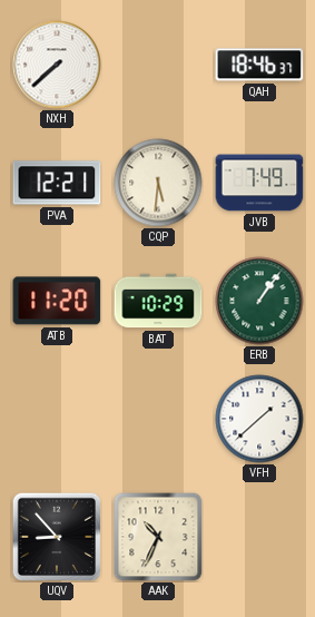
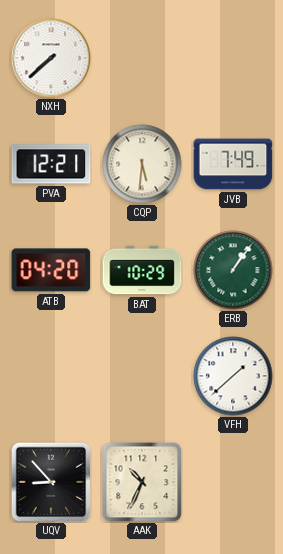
QAH: 18:46 -> none (259, 65)
ATB: 11:20 -> 04:20 (51, 270)
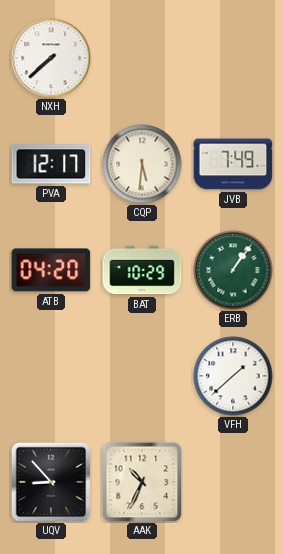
PVA: 12:21 -> 12:17 (51, 164)
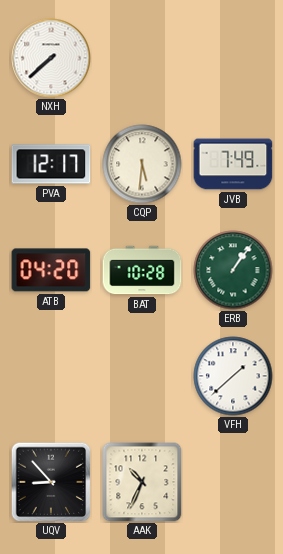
BAT: 10:29 -> 10:28 (142, 270)
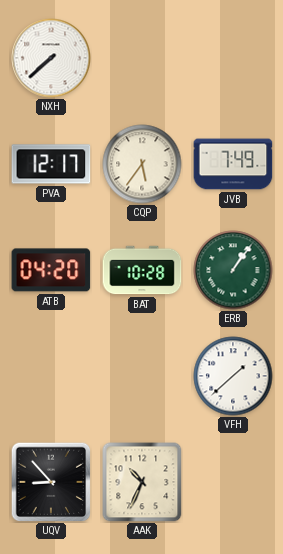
CQP: 5:31 -> 5:36 (142, 164)
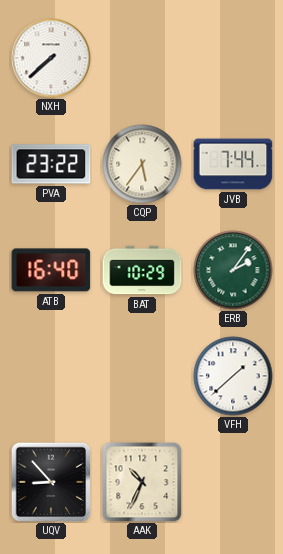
PVA: 12:17 -> 23:22 (51, 164)
JVB: 7:49 -> 7:44 (233, 164)
ATB: 04:20 -> 16:40 (51, 270)
BAT: 10:28 -> 10:29 (142, 270)
ERB: 1:06 -> 2:06 (233, 270)
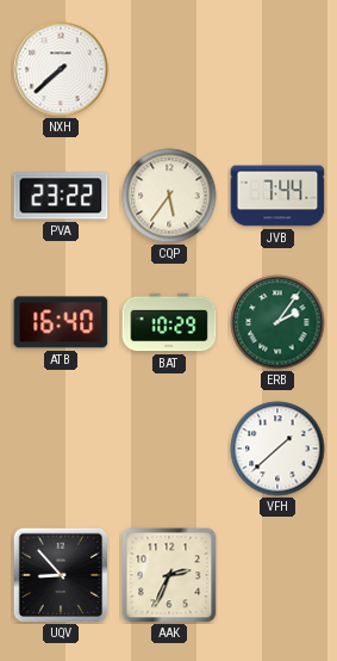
AAK: 10:34 -> 2:34 (169, 575)
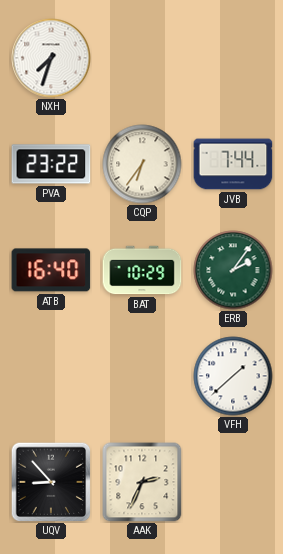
NXH: 7:38 -> 7:33 (51, 58)
CQP: 5:36 -> 6:36 (142, 164)
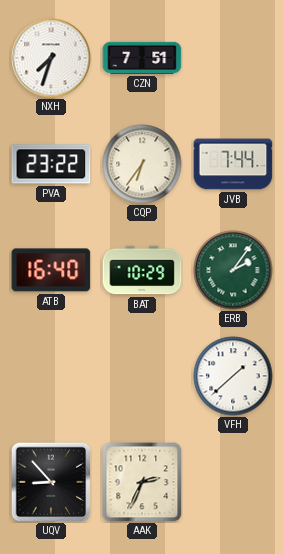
CZN: none -> 7:51 (142, 58)
